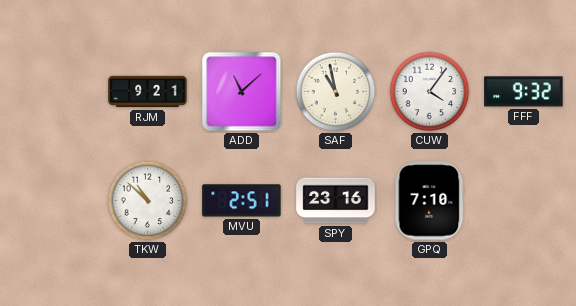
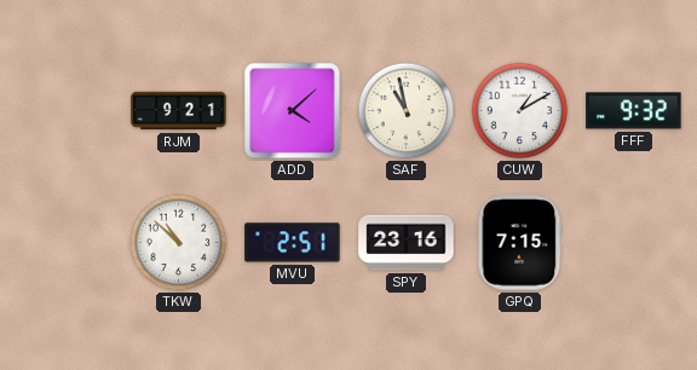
ADD: 11:08 -> 4:08 (293, 111)
CUW: 4:06 -> 1:10 (520, 111)
GPQ: 7:10 -> 7:15 (520, 243)
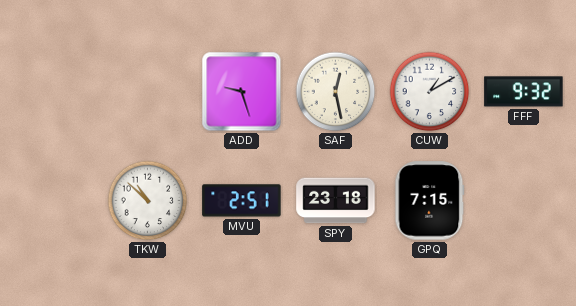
RJM: 9:21 -> none (179, 111)
ADD: 4:08 -> 9:27 (242, 92)
SAF: 10:58 -> 12:28 (336, 92)
SPY: 23:16 -> 23:18 (336, 201)
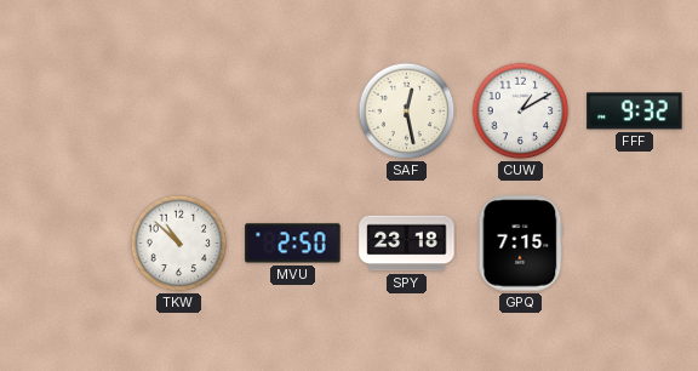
ADD: 9:27 -> none (242, 92)
MVU: 2:51 -> 2:50 (293, 244)
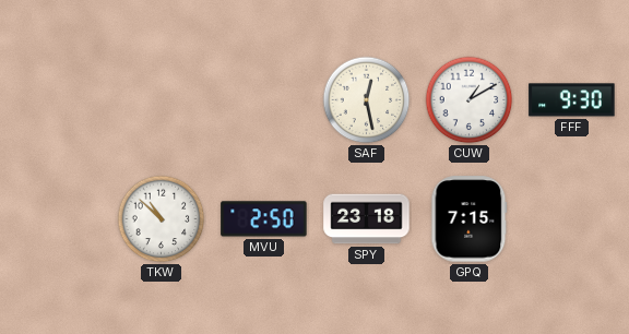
FFF: 9:32 -> 9:30 (572, 100)
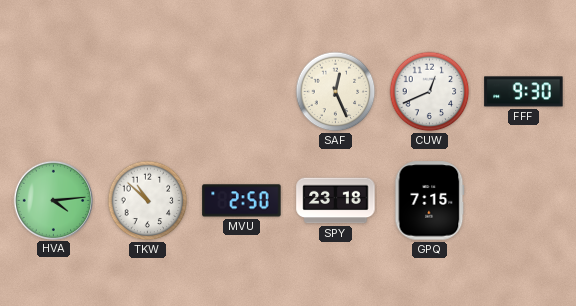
SAF: 12:28 -> 12:26 (336, 92)
CUW: 1:10 -> 12:41 (430, 92)
HVA: none -> 4:14 (53, 200)
